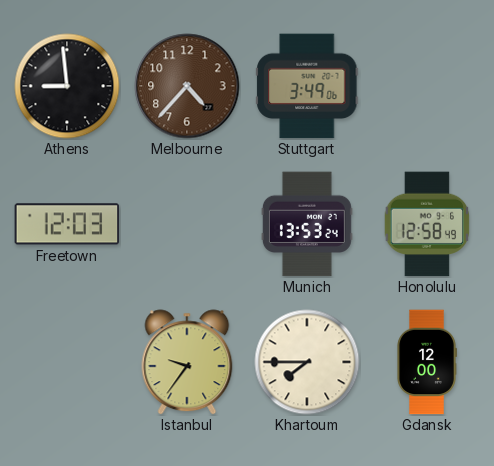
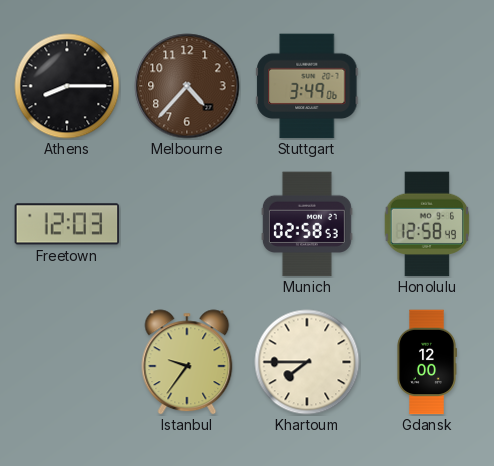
Athens: 8:59 -> 8:15 (67, 86)
Munich: 13:53 -> 02:58 (307, 224)
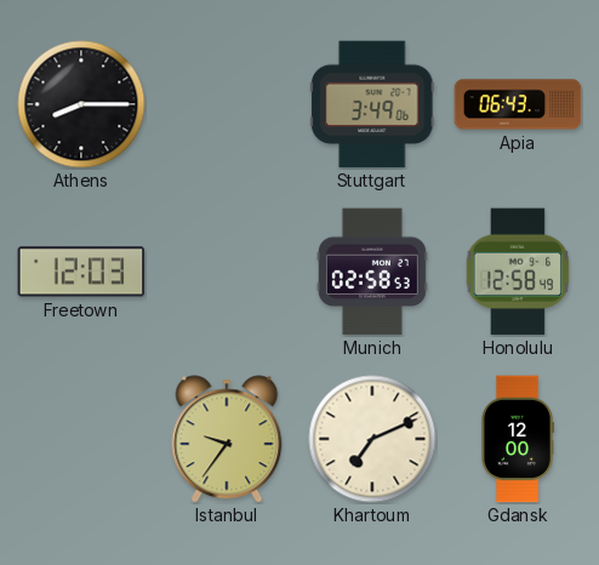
Melbourne: 4:37 -> none (187, 86)
Apia: none -> 06:43 (518, 104)
Khartoum: 7:45 -> 7:11 (372, 439)
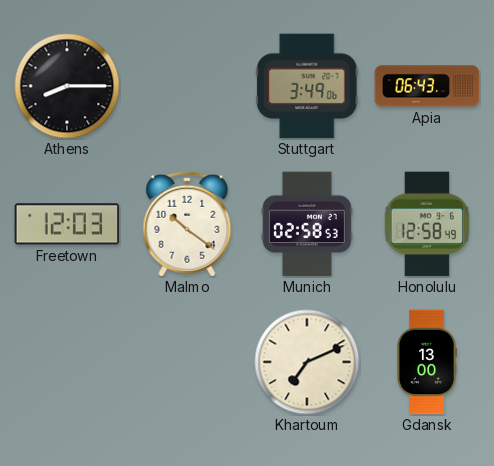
Malmo: none -> 10:21 (187, 224)
Istanbul: 9:36 -> none (227, 439)
Gdansk: 12:00 -> 13:00 (427, 362)
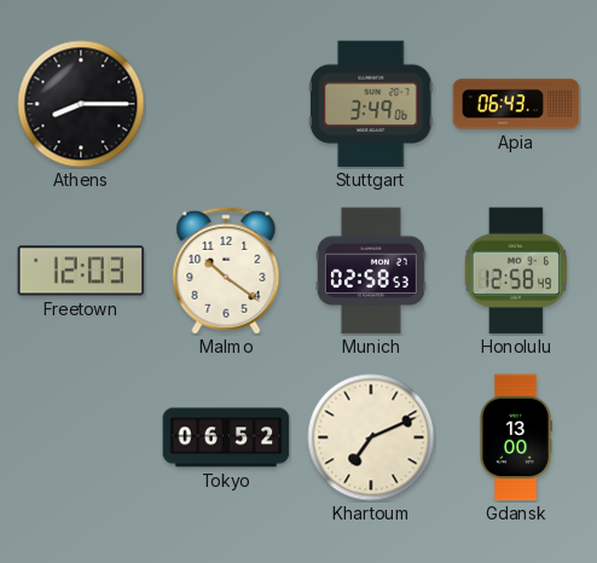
Tokyo: none -> 06:52 (226, 437)
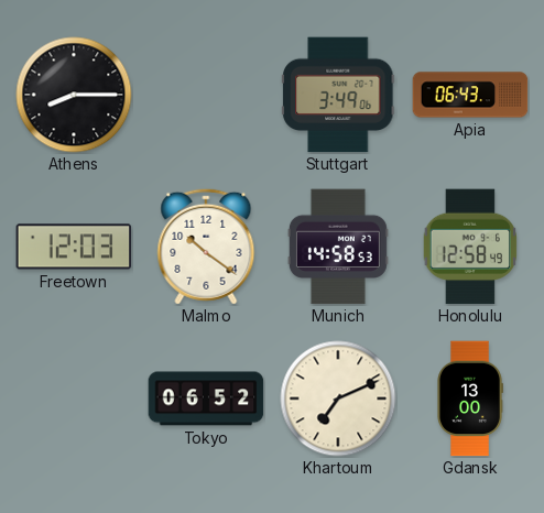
Munich: 02:58 -> 14:58 (338, 247)
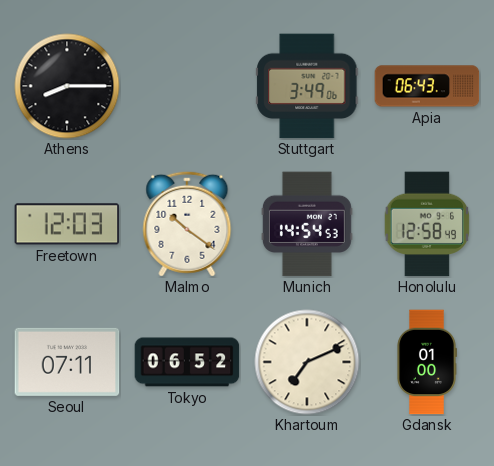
Munich: 14:58 -> 14:54 (307, 224)
Seoul: none -> 07:11 (67, 362)
Gdansk: 13:00 -> 01:00 (427, 362)
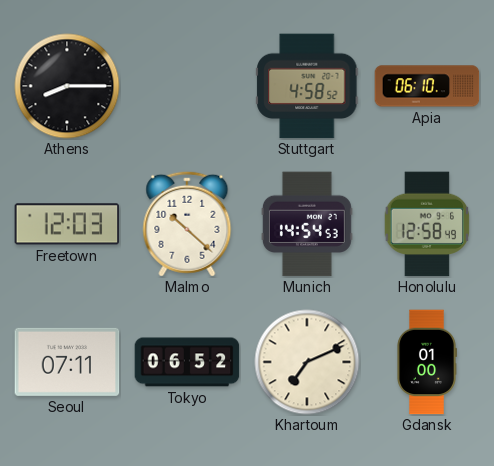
Stuttgart: 3:49 -> 4:58 (307, 86)
Apia: 06:43 -> 06:10 (427, 86)
Malmo: 10:21 -> 10:22 (187, 224)
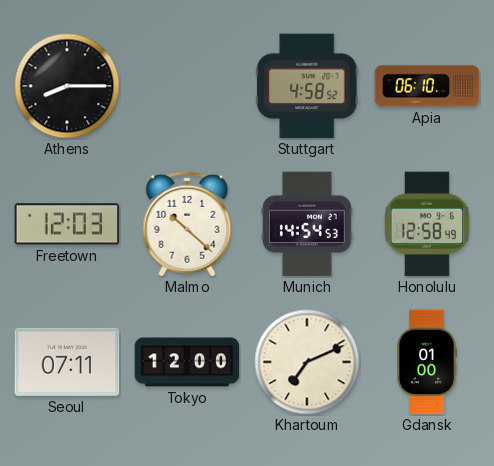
Tokyo: 06:52 -> 12:00 (187, 362)
